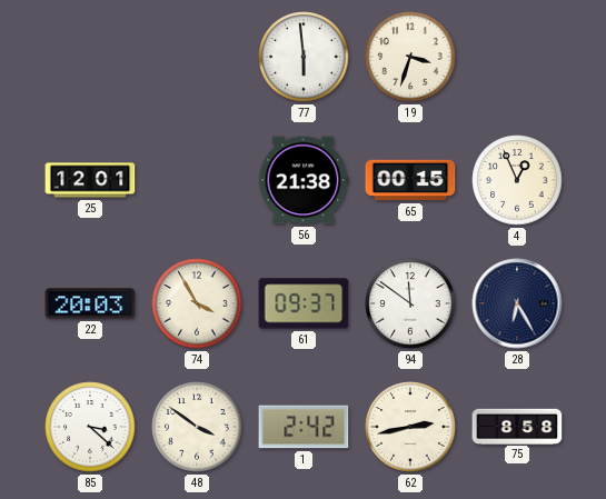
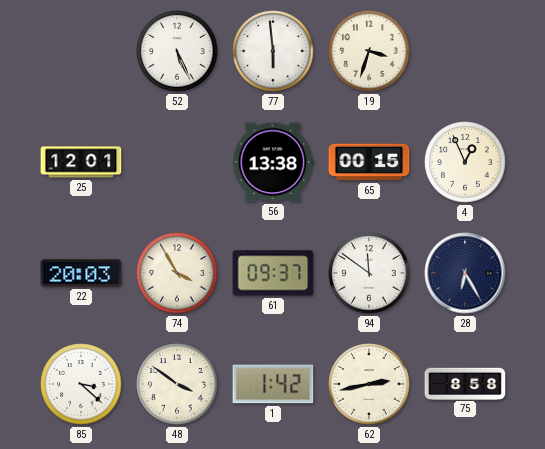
52: none -> 5:26 (177, 51)
56: 21:38 -> 13:38 (273, 162)
1: 2:42 -> 1:42 (273, 384)
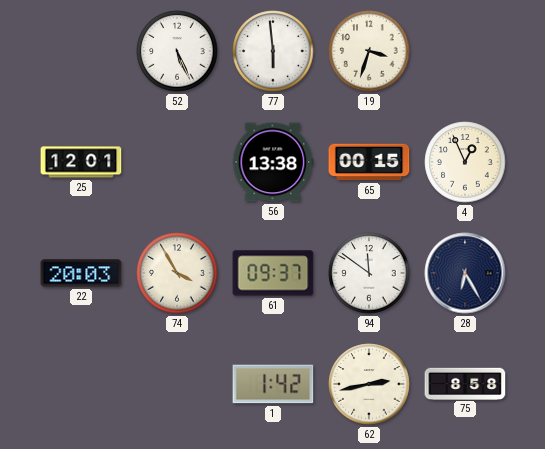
85: 3:22 -> none (81, 384)
48: 3:51 -> none (177, 384)
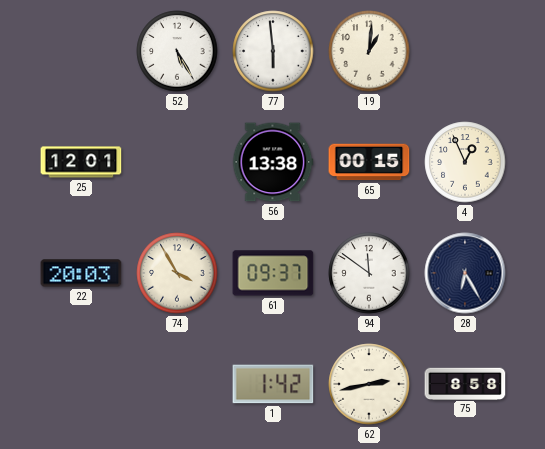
52: 5:26 -> 5:25 (177, 51)
19: 3:33 -> 1:01 (369, 51)
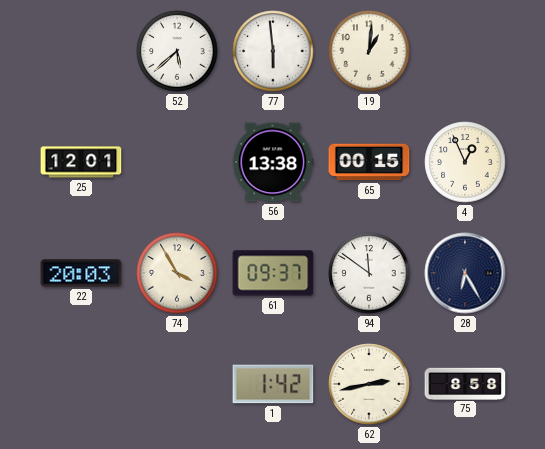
52: 5:25 -> 5:38 (177, 51)
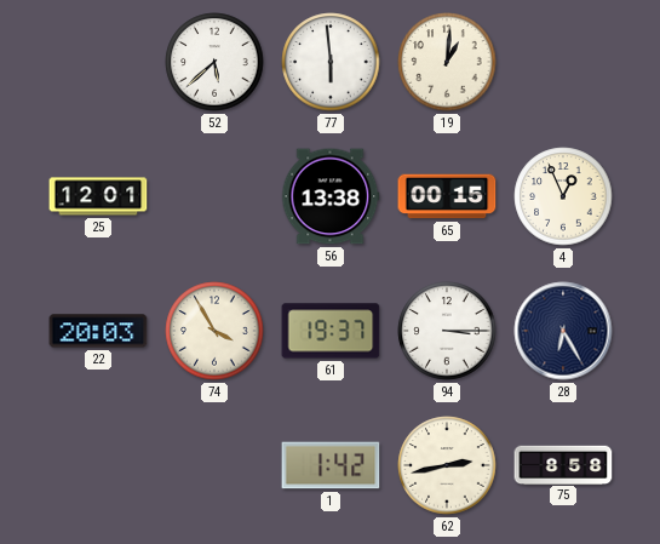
61: 09:37 -> 19:37 (331, 331)
94: 11:51 -> 3:15 (447, 331)
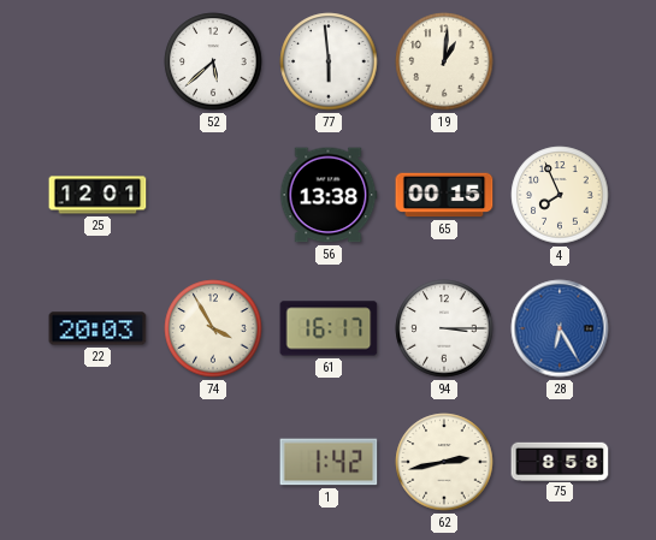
4: 12:56 -> 7:56 (560, 195)
61: 19:37 -> 16:17 (329, 328)
28 dial: navy -> blue (560, 328)
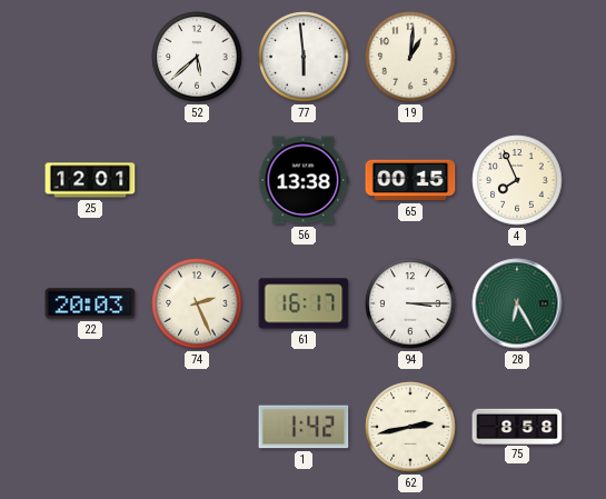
74: 3:55 -> 2:26 (197, 303)
28 dial: blue -> green (517, 303)
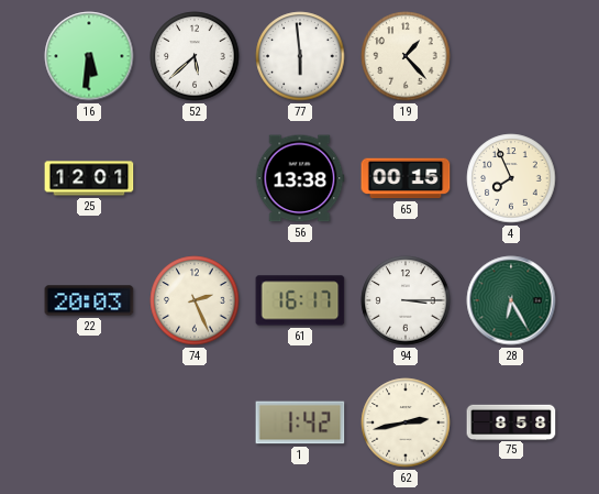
16: none -> 5:31 (89, 56)
19: 1:01 -> 1:23 (406, 56)
